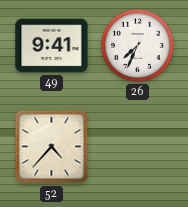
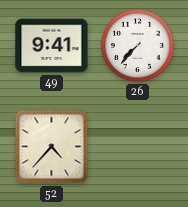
26: 7:34 -> 7:37 (138, 46)
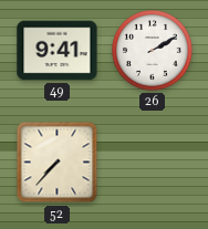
26: 7:37 -> 2:10 (153, 51)
52: 4:37 -> 7:37 (58, 163)
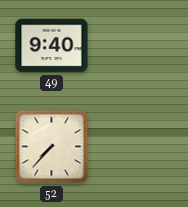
49: 9:41 -> 9:40 (52, 46)
26: 2:10 -> none (153, 51)
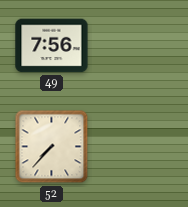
49: 9:40 -> 7:56 (52, 46)
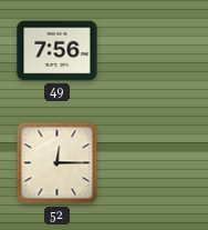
52: 7:37 -> 12:15 (58, 163)
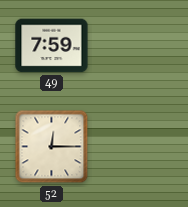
49: 7:56 -> 7:59 (52, 46)
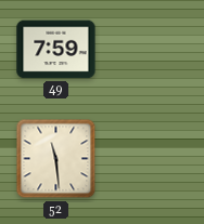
52: 12:15 -> 11:29 (56, 159)
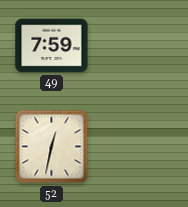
52: 11:29 -> 12:32 (52, 147)
